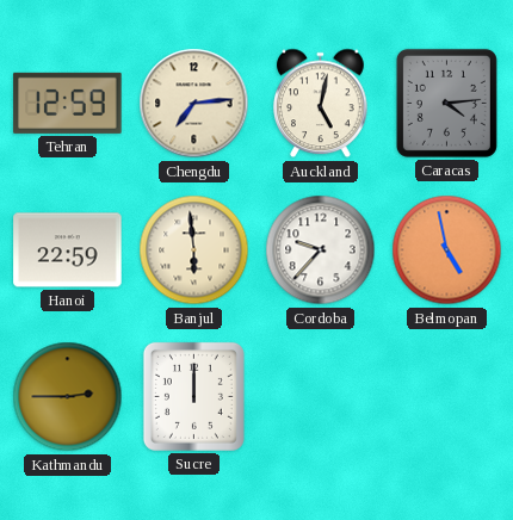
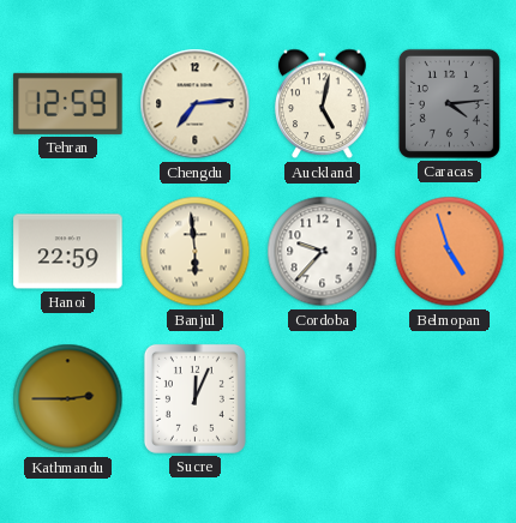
Belmopan: 4:58 -> 4:57 (450, 252)
Sucre: 12:00 -> 12:04 (194, 398)
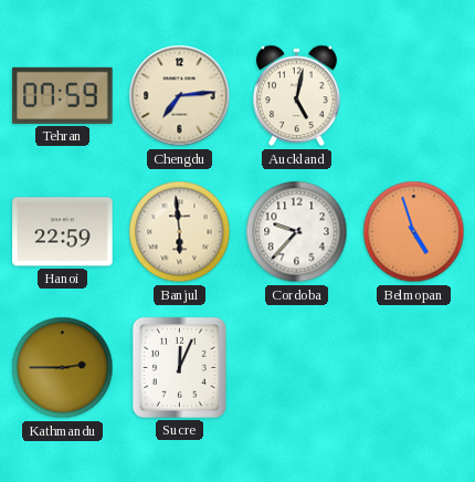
Tehran: 12:59 -> 07:59 (63, 95)
Caracas: 4:14 -> none (449, 103)
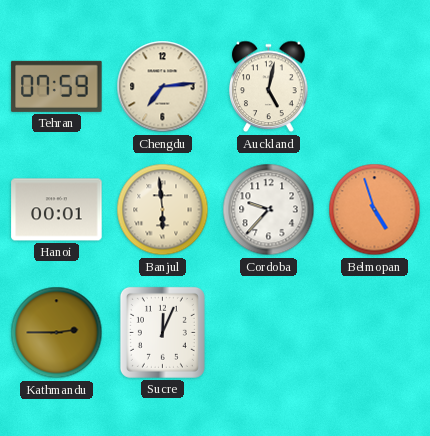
Hanoi: 22:59 -> 00:01 (57, 210)
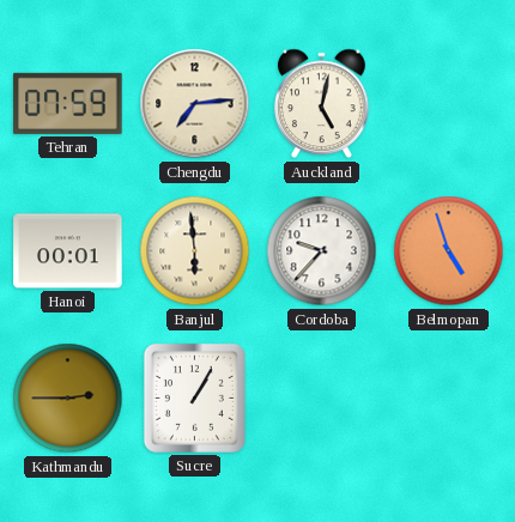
Sucre: 12:04 -> 1:05 (194, 397)
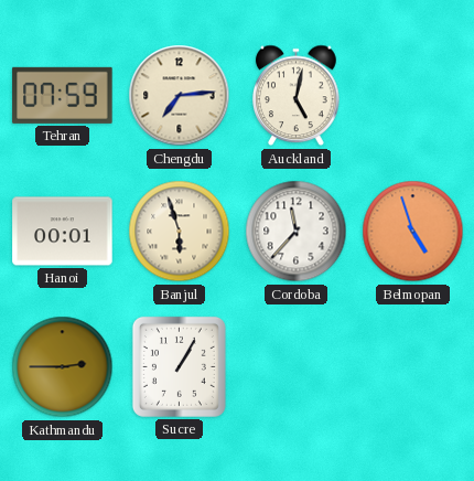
Banjul: 5:59 -> 5:57 (180, 232)
Cordoba: 9:37 -> 11:37 (297, 232)
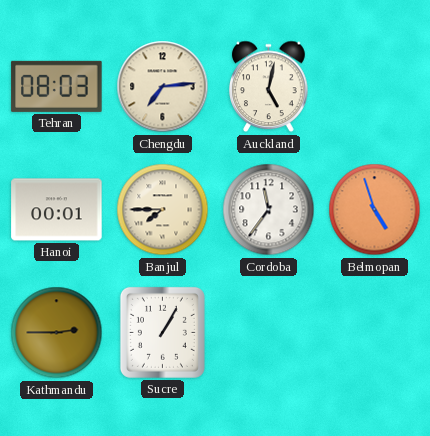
Tehran: 07:59 -> 08:03 (57, 86)
Banjul: 5:57 -> 7:45 (163, 210)
Cordoba: 11:37 -> 11:36 (269, 210)
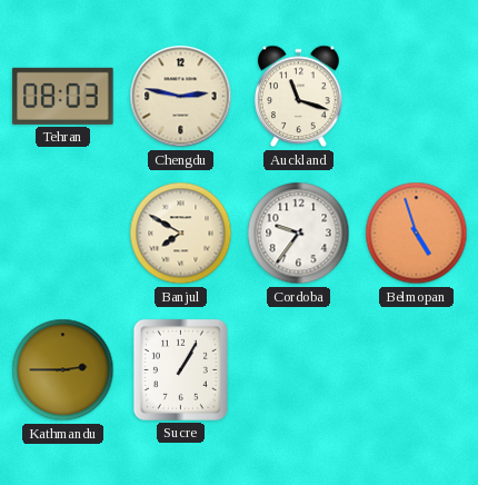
Chengdu: 7:14 -> 2:47 (181, 97)
Auckland: 5:02 -> 11:18 (299, 97)
Hanoi: 00:01 -> none (57, 210)
Banjul: 7:45 -> 7:50 (181, 234)
Cordoba: 11:36 -> 9:36 (299, 234)
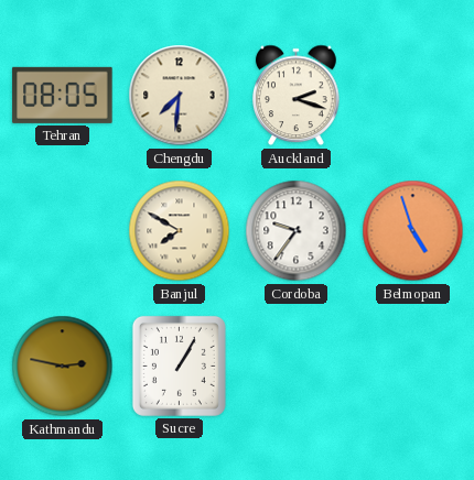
Tehran: 08:03 -> 08:05 (63, 95)
Chengdu: 2:47 -> 7:31 (180, 96)
Auckland: 11:18 -> 2:18 (297, 96)
Kathmandu: 2:45 -> 2:47 (63, 367)
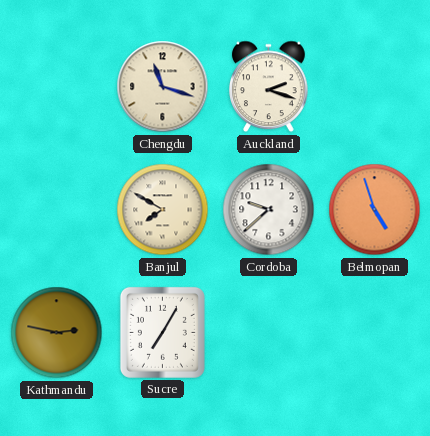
Tehran: 08:05 -> none (63, 95)
Chengdu: 7:31 -> 11:18 (163, 87)
Cordoba: 9:36 -> 9:38 (269, 210)
Sucre: 1:05 -> 7:05 (162, 332)
